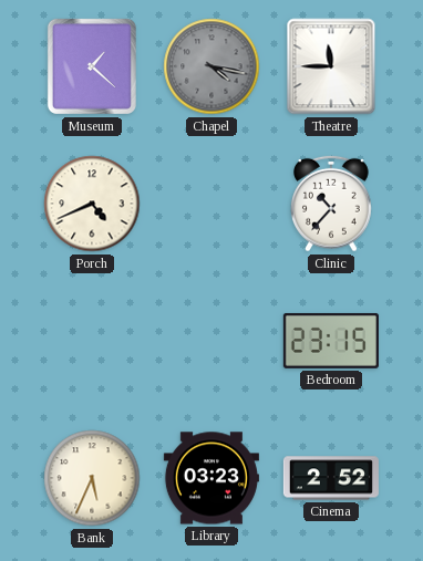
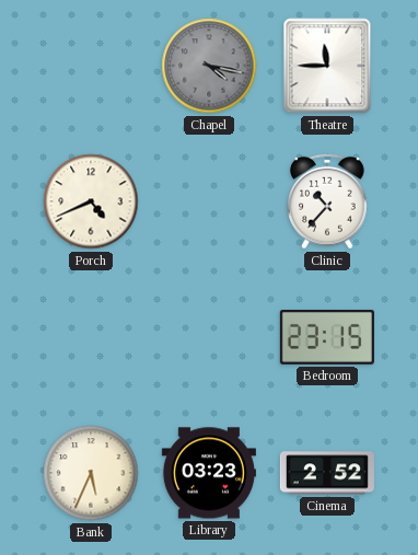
Museum: 1:22 -> none (92, 66)
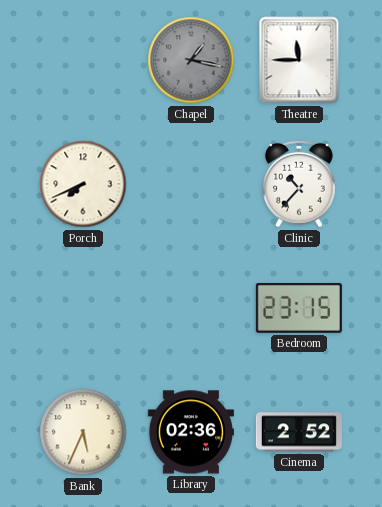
Chapel: 4:17 -> 1:17 (191, 60)
Porch: 4:41 -> 7:41 (83, 184)
Library: 03:23 -> 02:36 (191, 432)
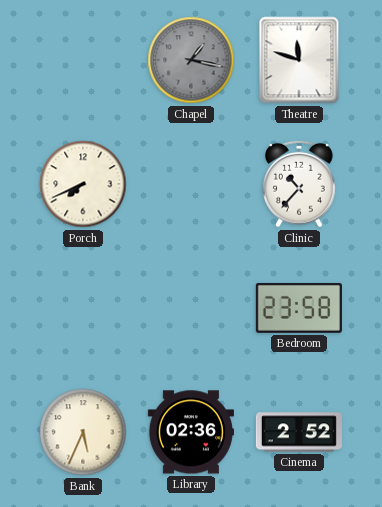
Theatre: 11:45 -> 11:48 (299, 60)
Bedroom: 23:15 -> 23:58 (299, 308)
